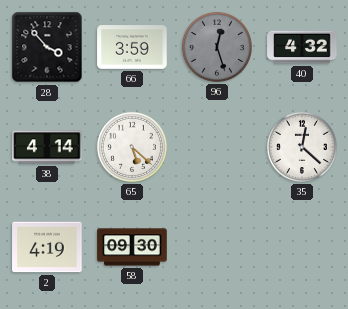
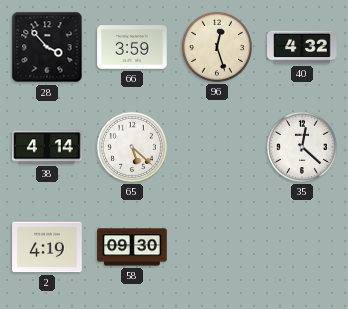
96 dial: grey -> cream (217, 47)
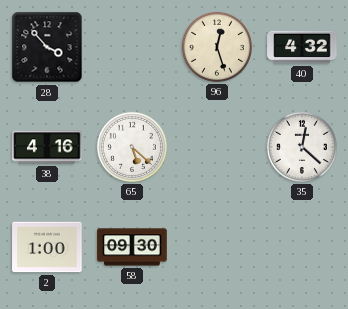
66: 3:59 -> none (132, 47)
38: 4:14 -> 4:16 (47, 147)
2: 4:19 -> 1:00 (47, 247)
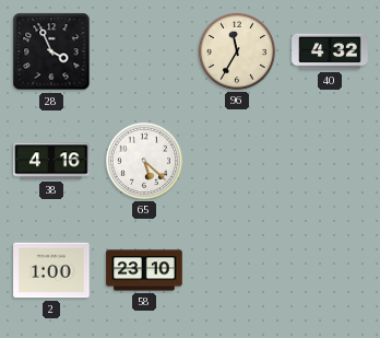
28: 3:53 -> 3:56 (51, 51)
96: 12:27 -> 11:35 (237, 51)
35: 12:22 -> none (302, 147)
58: 09:30 -> 23:10 (144, 270)
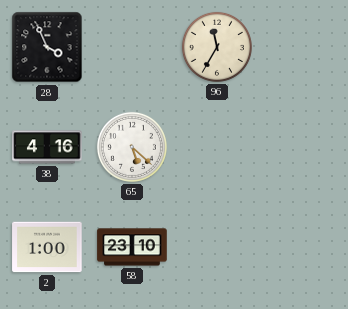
40: 4:32 -> none (330, 51)
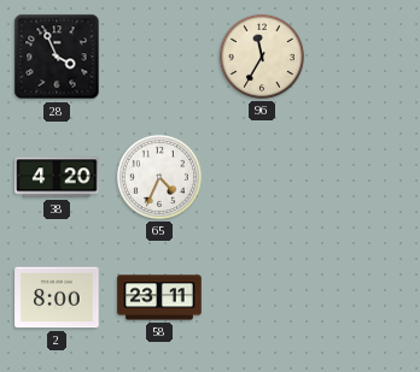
38: 4:16 -> 4:20 (57, 177)
65: 5:22 -> 4:34 (159, 177)
2: 1:00 -> 8:00 (57, 297)
58: 23:10 -> 23:11 (159, 297)
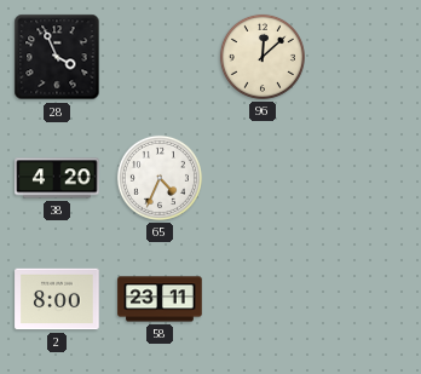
96: 11:35 -> 12:08 (263, 57)
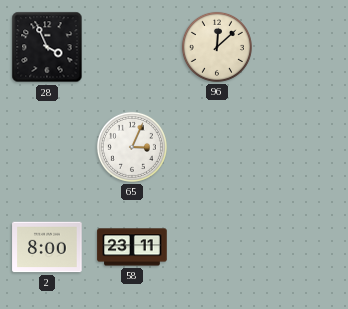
38: 4:20 -> none (57, 178)
65: 4:34 -> 3:04 (132, 147)
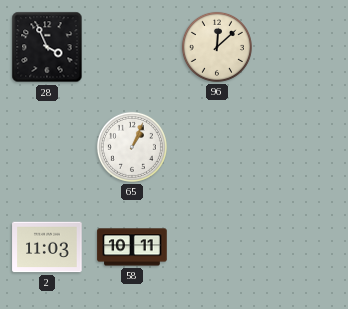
65: 3:04 -> 1:04 (132, 147)
2: 8:00 -> 11:03 (47, 247)
58: 23:11 -> 10:11 (132, 247)
